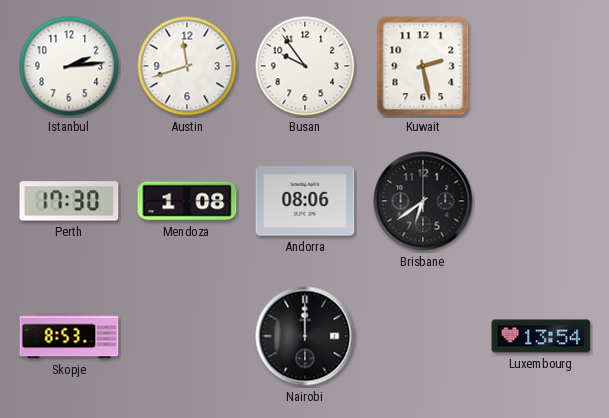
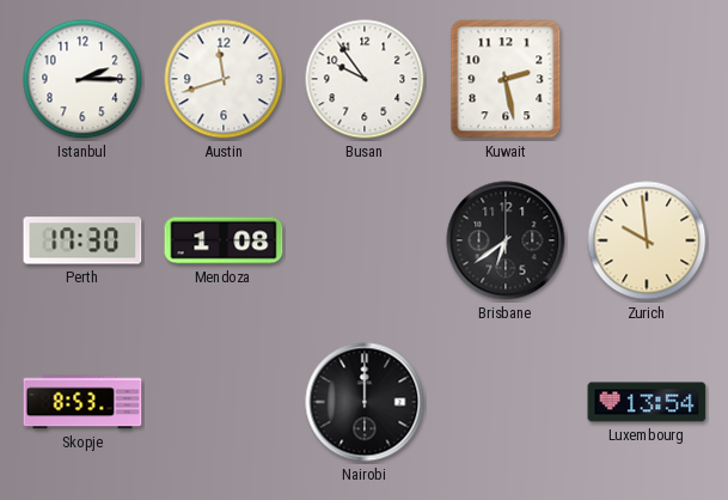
Istanbul: 2:14 -> 2:15 (82, 79)
Andorra: 08:06 -> none (305, 201)
Zurich: none -> 9:59 (647, 240)
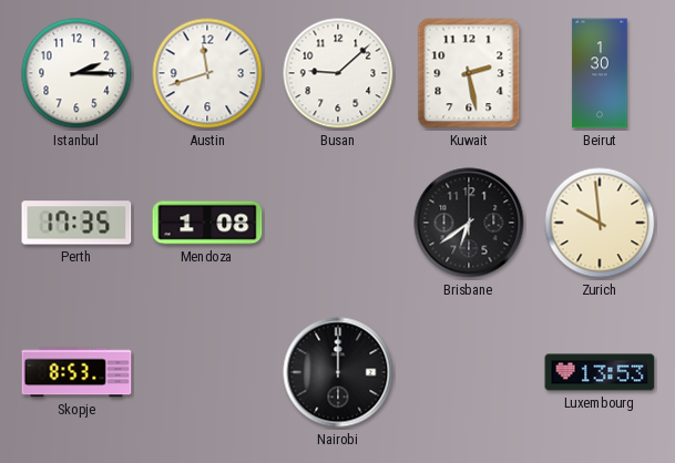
Busan: 9:54 -> 9:08 (338, 73)
Beirut: none -> 1:30 (600, 73)
Perth: 17:30 -> 17:35 (76, 223)
Luxembourg: 13:54 -> 13:53 (600, 372)
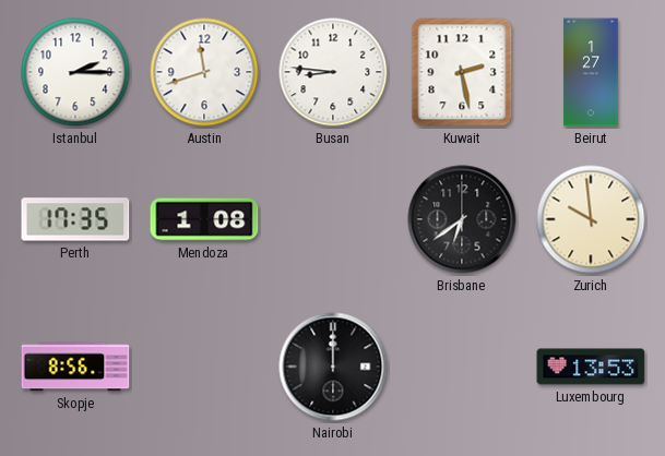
Busan: 9:08 -> 8:46 (333, 72)
Beirut: 1:30 -> 1:27 (591, 72)
Skopje: 8:53 -> 8:56 (75, 367)
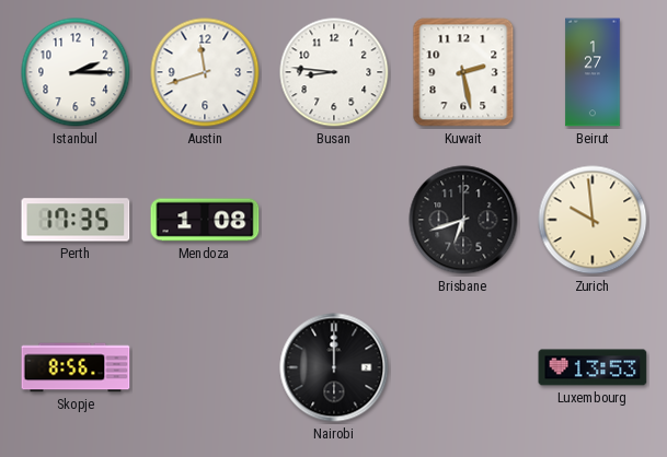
Brisbane: 6:39 -> 6:42 (463, 220)
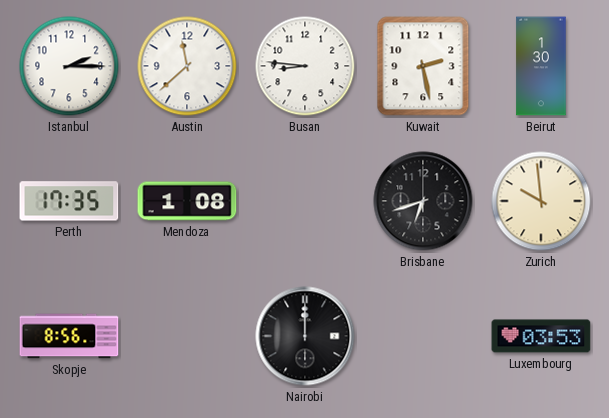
Austin: 11:42 -> 11:38 (187, 66)
Beirut: 1:27 -> 1:30 (541, 66)
Luxembourg: 13:53 -> 03:53 (541, 336)
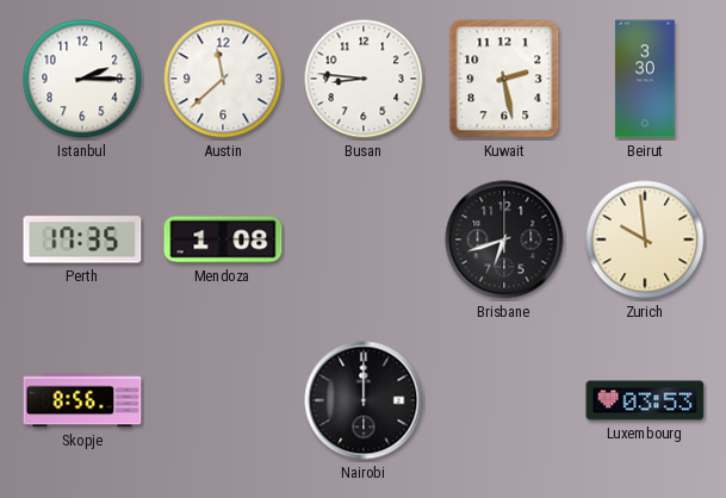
Beirut: 1:30 -> 3:30 (645, 79)
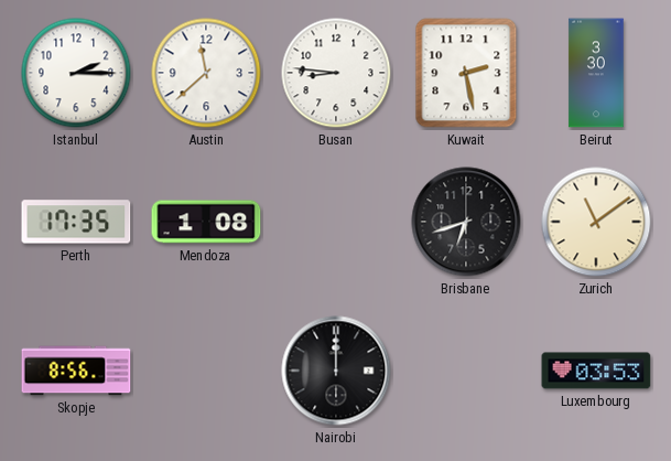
Zurich: 9:59 -> 11:09 (596, 222)
